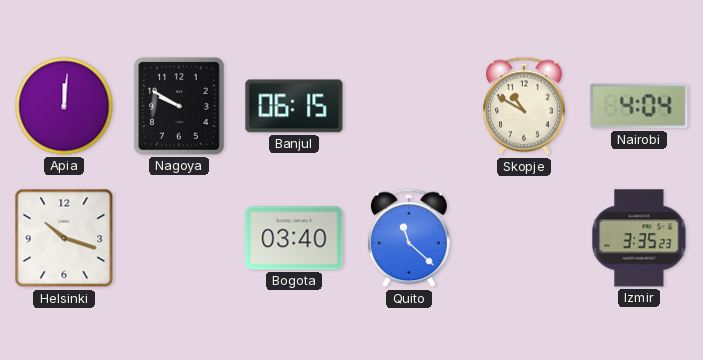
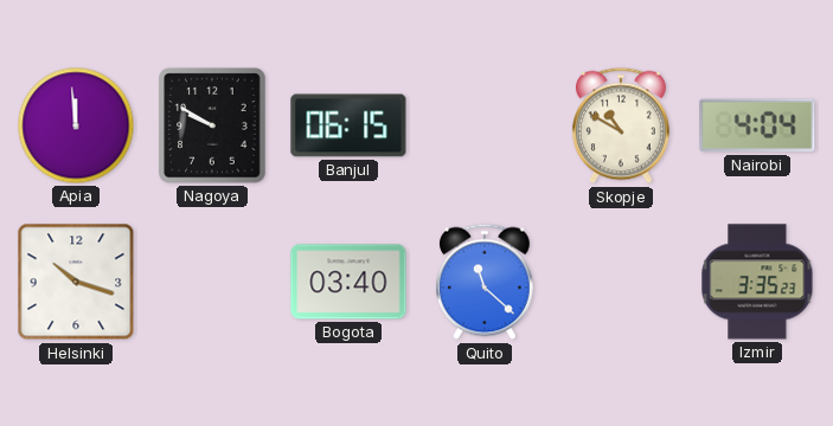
Apia: 12:01 -> 11:59 (76, 125)
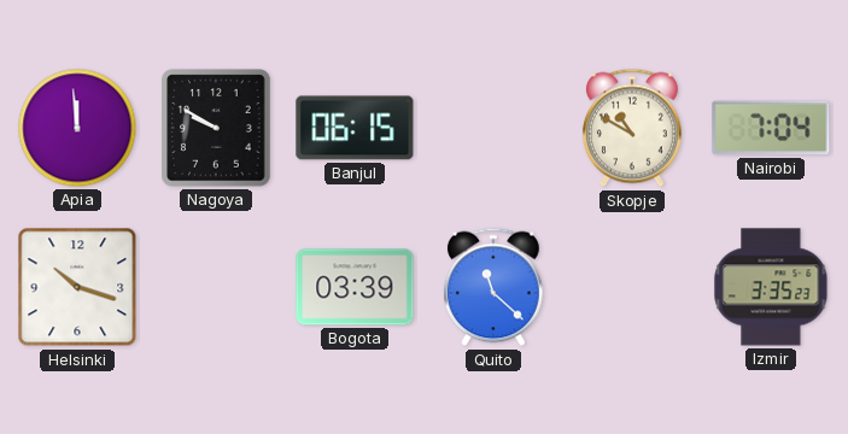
Nairobi: 4:04 -> 7:04 (771, 128)
Bogota: 03:40 -> 03:39 (355, 287)
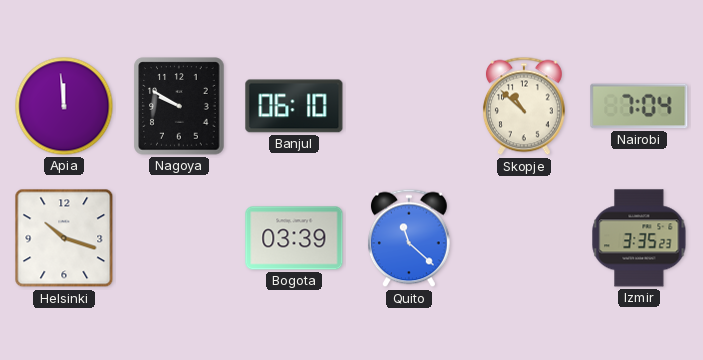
Banjul: 06:15 -> 06:10 (294, 106)
Skopje: 10:50 -> 10:52 (524, 106)
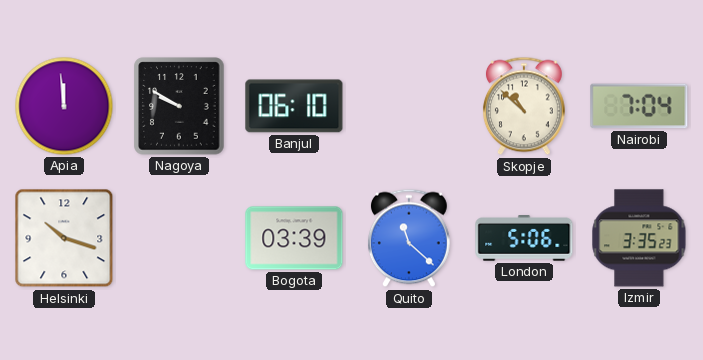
London: none -> 5:06 (524, 238)
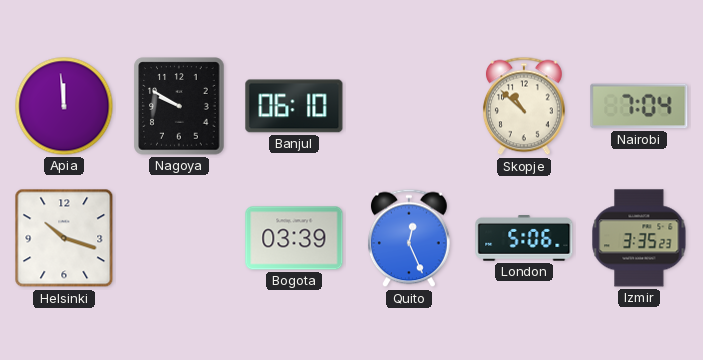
Quito: 11:22 -> 12:26 (409, 238)
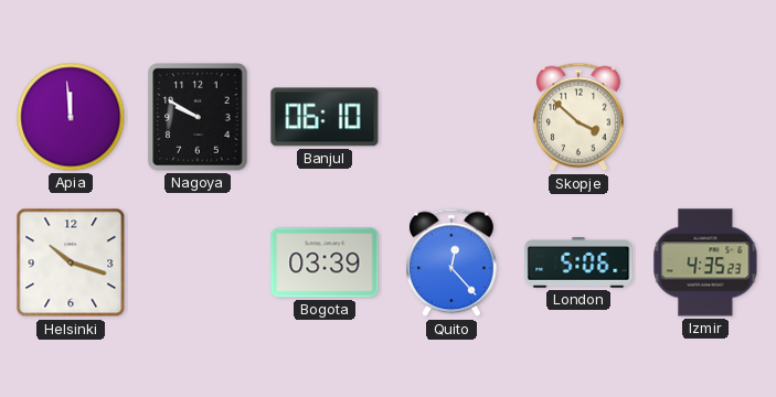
Skopje: 10:52 -> 3:52 (578, 117)
Nairobi: 7:04 -> none (639, 106)
Quito: 12:26 -> 12:23 (451, 262)
Izmir: 3:35 -> 4:35 (705, 262)
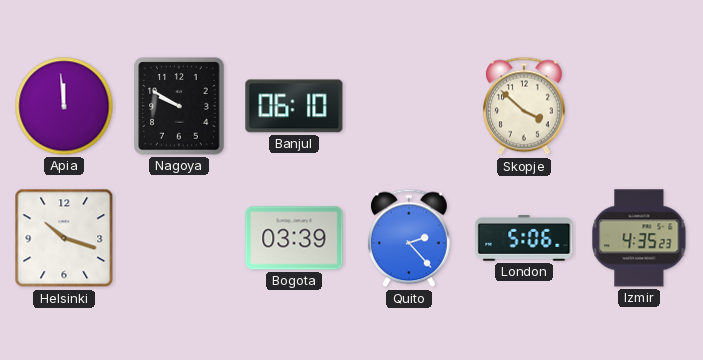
Quito: 12:23 -> 2:23 (409, 238)
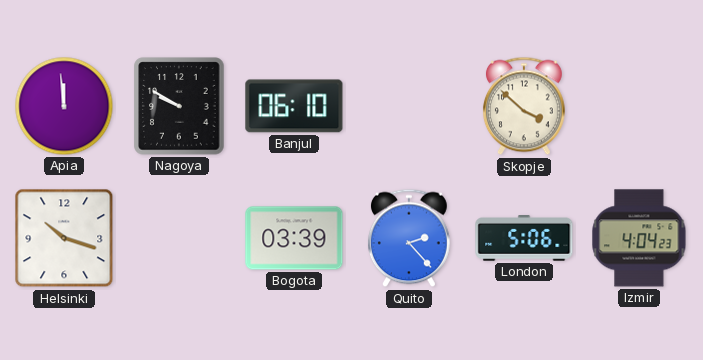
Izmir: 4:35 -> 4:04 (639, 238)
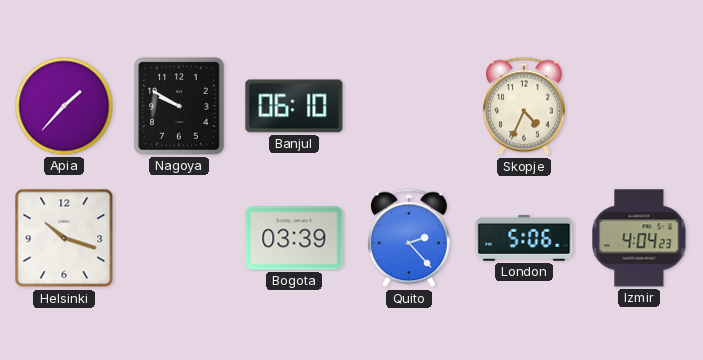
Apia: 11:59 -> 1:37 (64, 106)
Skopje: 3:52 -> 4:34 (524, 106)
